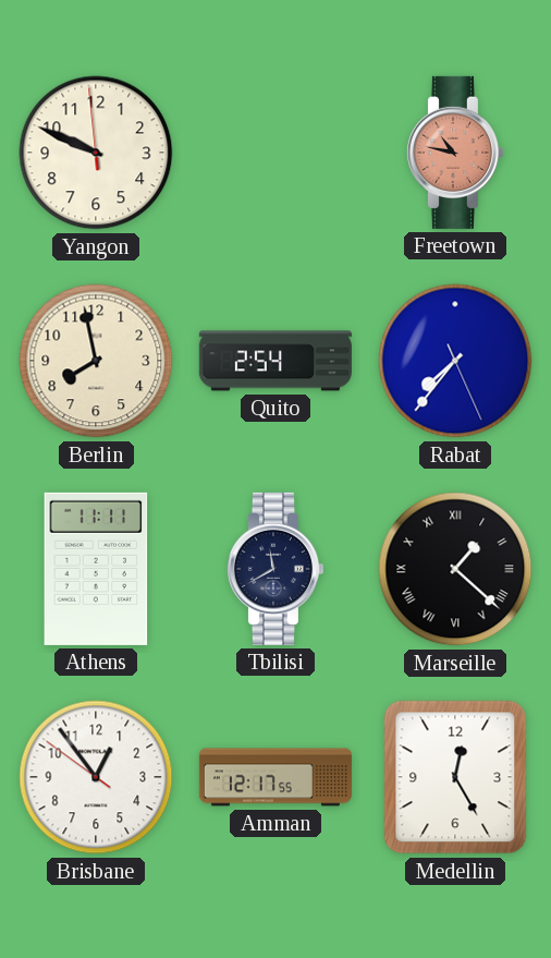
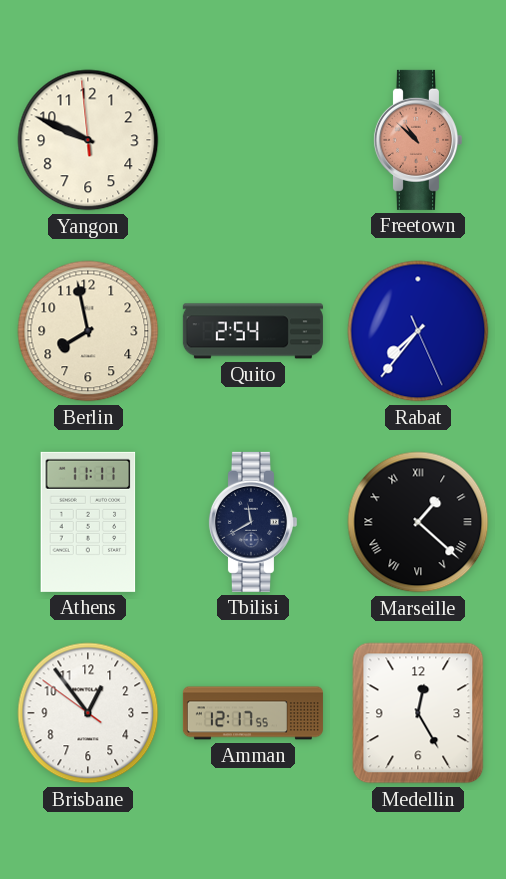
Freetown: 10:47 -> 10:52 (417, 140)
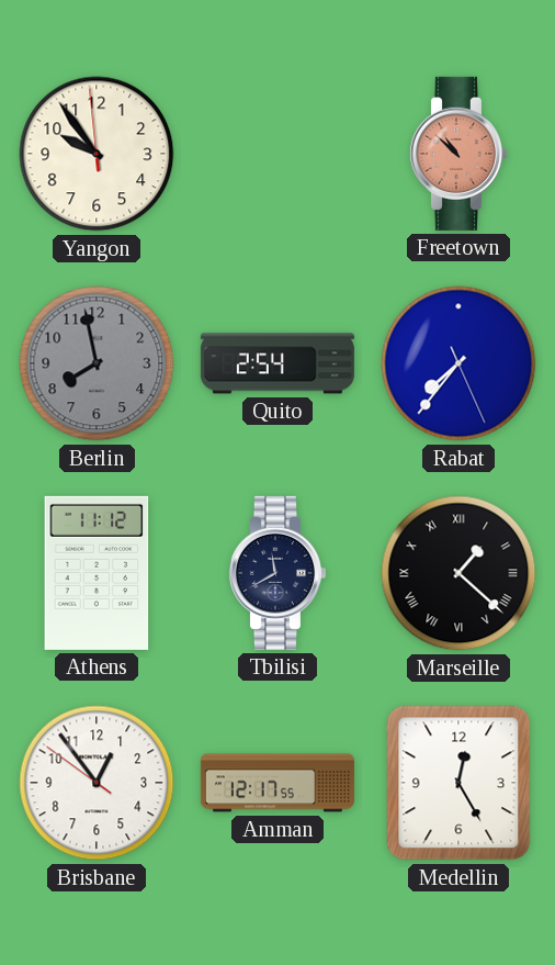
Yangon: 9:48 -> 9:53 (97, 154)
Berlin dial: cream -> grey (97, 363)
Athens: 11:11 -> 11:12 (97, 573)
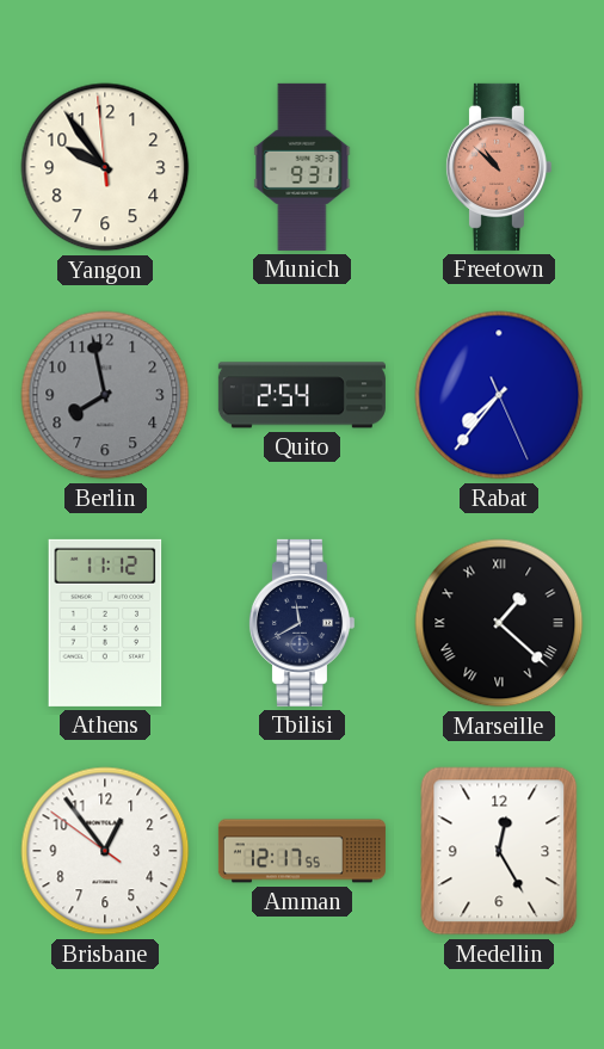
Munich: none -> 9:31 (302, 167)
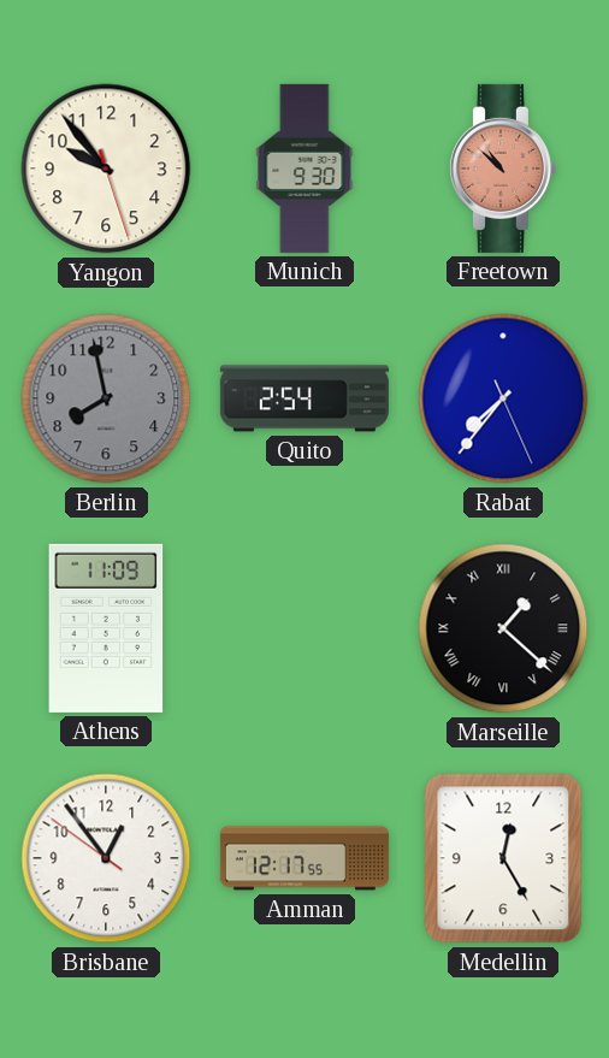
Yangon: 9:53:59 -> 9:53:27 (106, 169)
Munich: 9:31 -> 9:30 (304, 169)
Athens: 11:12 -> 11:09 (106, 628)
Tbilisi: 11:40 -> none (301, 623)
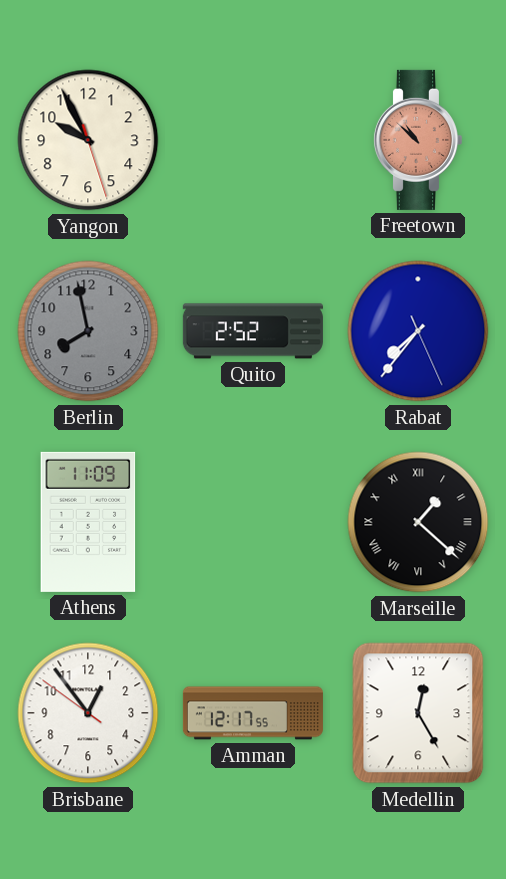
Yangon: 9:53 -> 9:55 (88, 140)
Munich: 9:30 -> none (304, 169)
Quito: 2:54 -> 2:52 (253, 331)
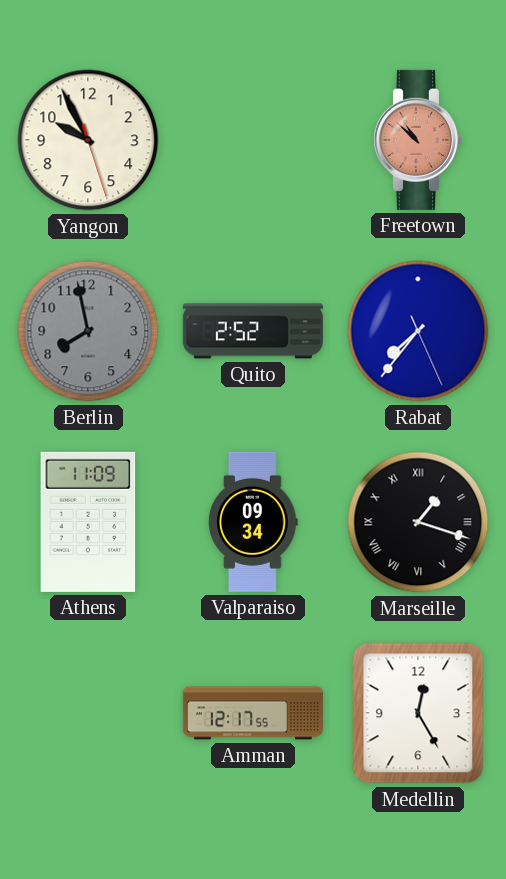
Valparaiso: none -> 09:34 (253, 522)
Marseille: 1:22 -> 1:18 (418, 522)
Brisbane: 12:53 -> none (88, 713)
